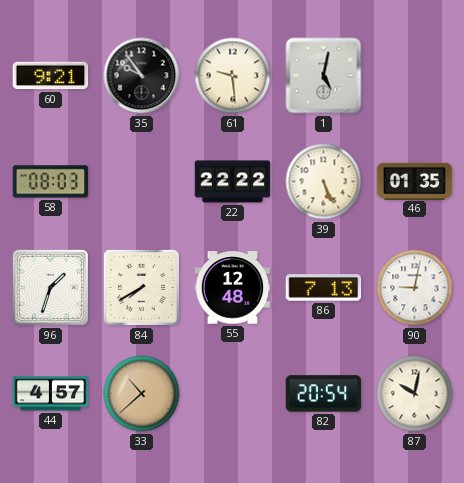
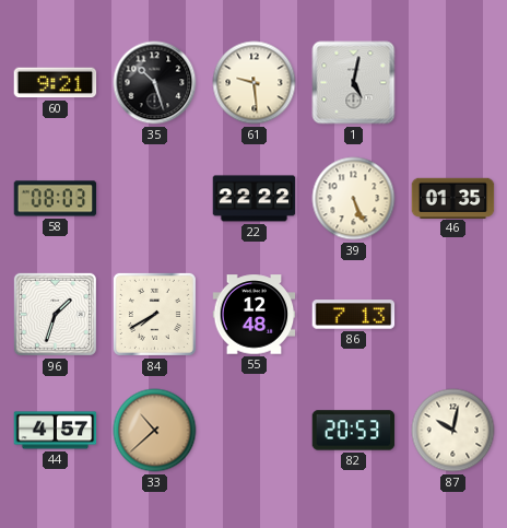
35: 9:54 -> 10:27 (155, 83)
90: 9:02 -> none (415, 288)
82: 20:54 -> 20:53 (354, 431)
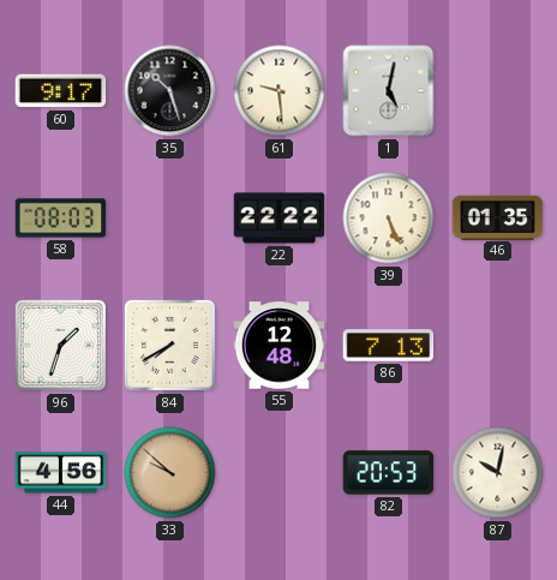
60: 9:21 -> 9:17 (61, 91)
44: 4:57 -> 4:56 (61, 473)
33: 10:38 -> 9:52 (170, 473)
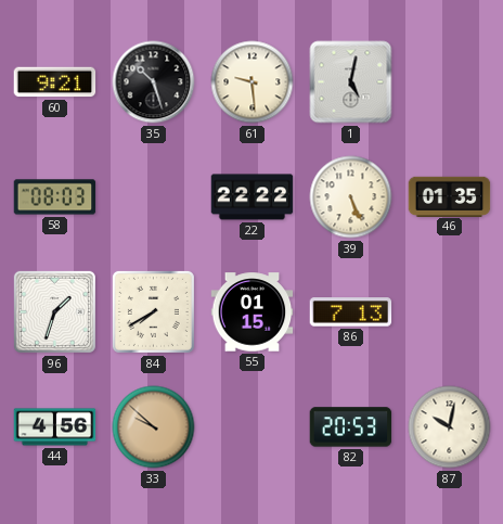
60: 9:17 -> 9:21 (55, 82)
55: 12:48 -> 01:15 (253, 312)
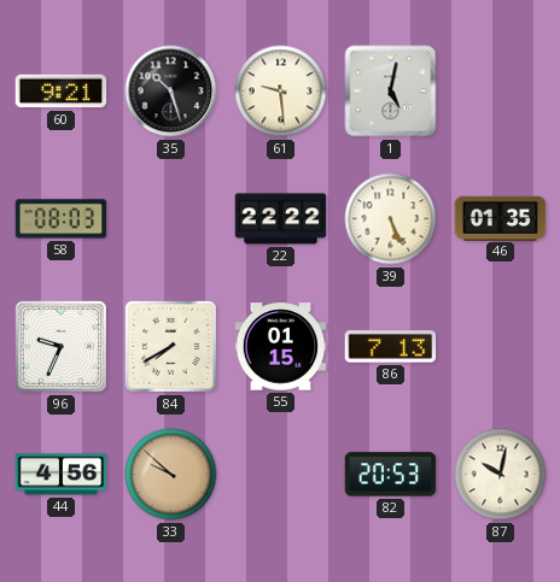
96: 1:33 -> 9:34 (60, 346)
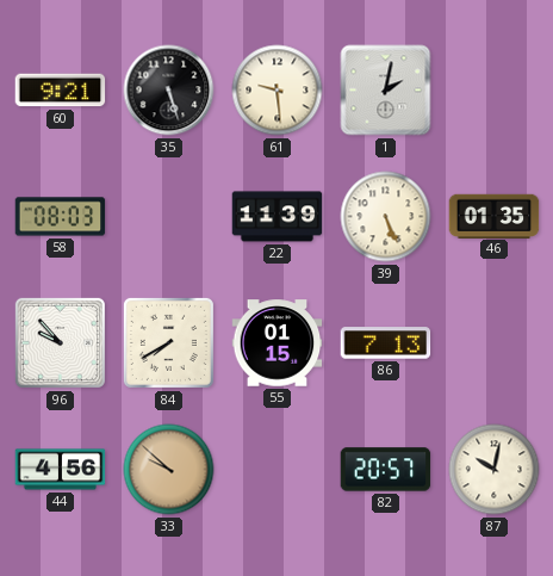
35: 10:27 -> 5:27 (169, 91)
1: 5:02 -> 2:02 (386, 91)
22: 22:22 -> 11:39 (278, 217)
96: 9:34 -> 9:53 (60, 342)
82: 20:53 -> 20:57 (386, 470)
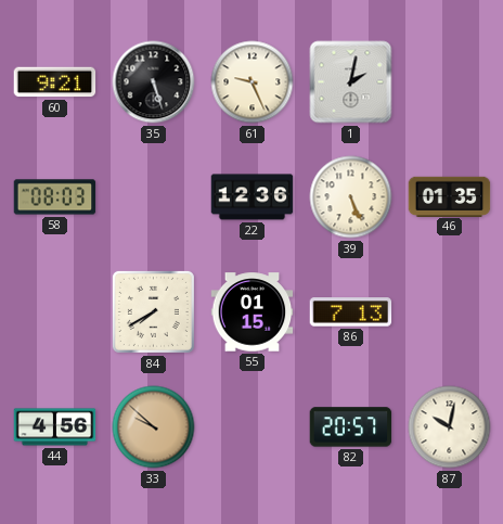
61: 9:29 -> 9:26 (253, 82)
22: 11:39 -> 12:36 (253, 197)
96: 9:53 -> none (60, 342)
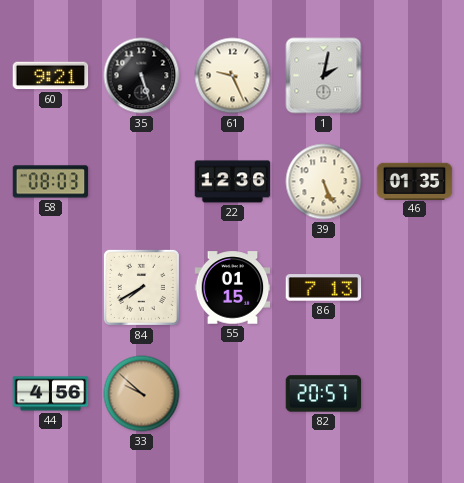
87: 10:02 -> none (450, 427)
